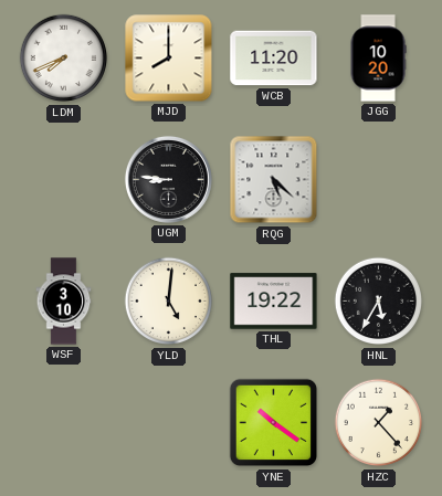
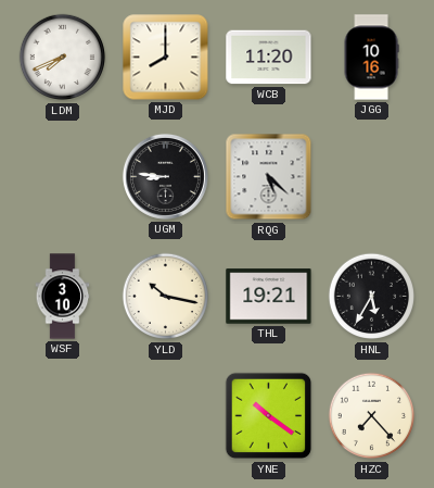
JGG: 10:20 -> 10:16 (371, 58)
YLD: 5:01 -> 10:17 (166, 297)
THL: 19:22 -> 19:21 (269, 297)
HZC: 1:23 -> 7:23 (372, 416)
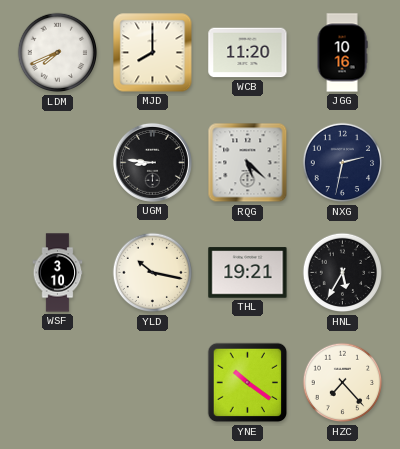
NXG: none -> 2:32 (343, 163)
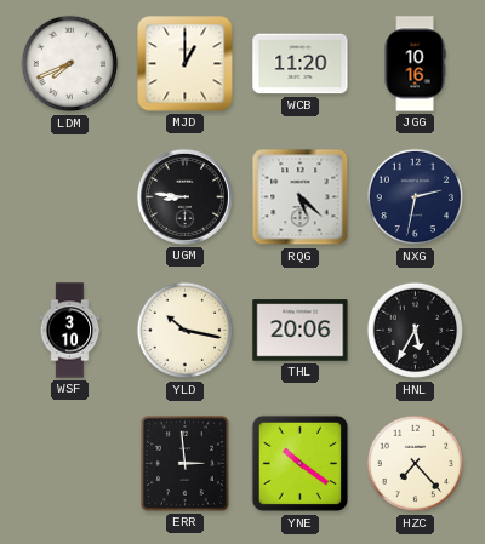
MJD: 8:00 -> 1:00 (186, 64)
THL: 19:21 -> 20:06 (301, 331)
ERR: none -> 2:59 (184, 463)
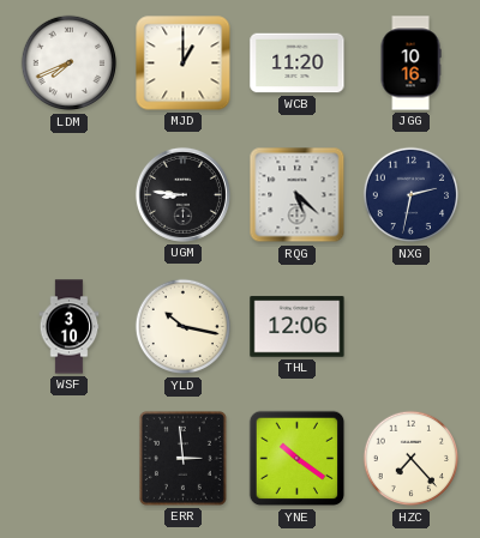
THL: 20:06 -> 12:06 (298, 327)
HNL: 5:35 -> none (416, 331)
